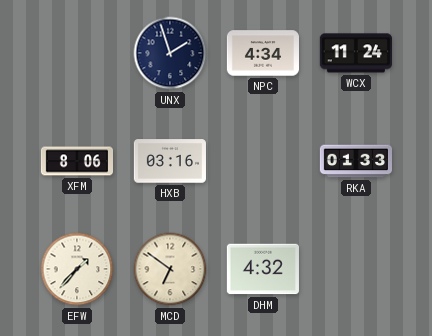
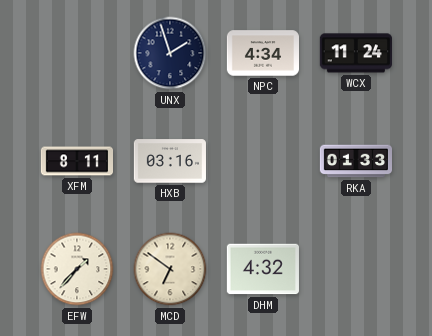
XFM: 8:06 -> 8:11 (76, 161)
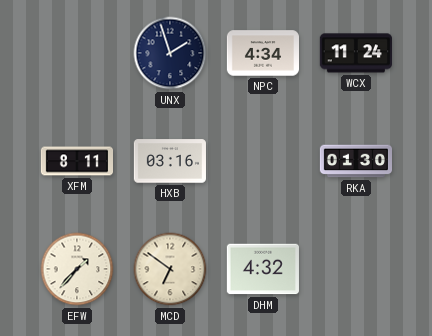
RKA: 01:33 -> 01:30 (355, 161)
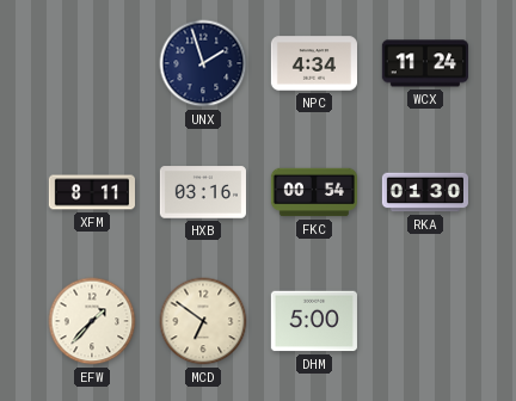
FKC: none -> 00:54 (313, 192)
DHM: 4:32 -> 5:00 (314, 321)
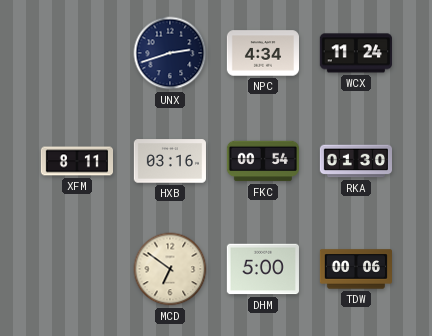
UNX: 1:57 -> 2:42 (170, 53)
EFW: 1:37 -> none (92, 321)
TDW: none -> 00:06 (355, 269)
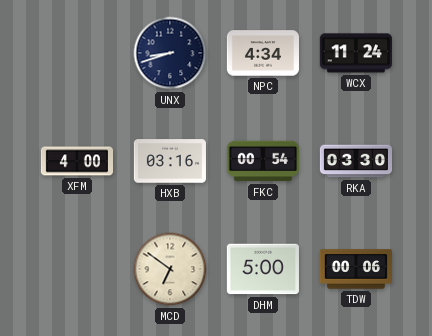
UNX: 2:42 -> 8:42 (170, 53)
XFM: 8:11 -> 4:00 (76, 161)
RKA: 01:30 -> 03:30 (355, 161)
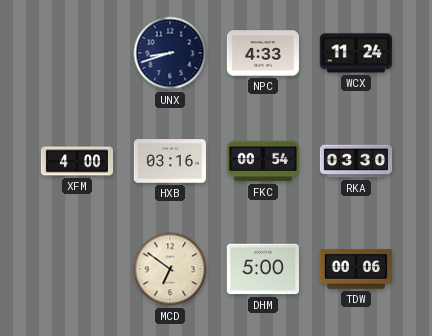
NPC: 4:34 -> 4:33 (262, 53)
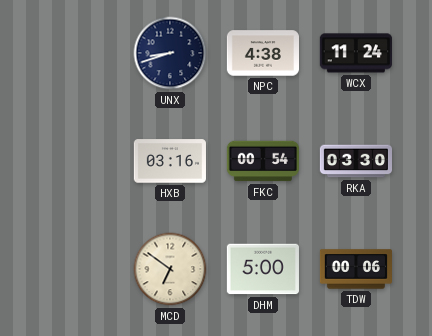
NPC: 4:33 -> 4:38 (262, 53)
XFM: 4:00 -> none (76, 161)
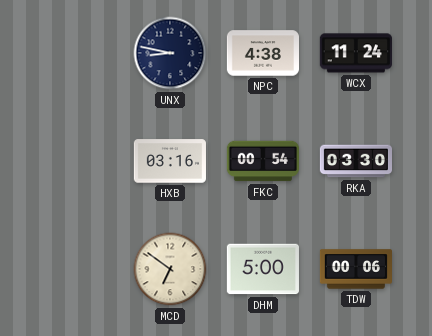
UNX: 8:42 -> 8:47 (170, 53)
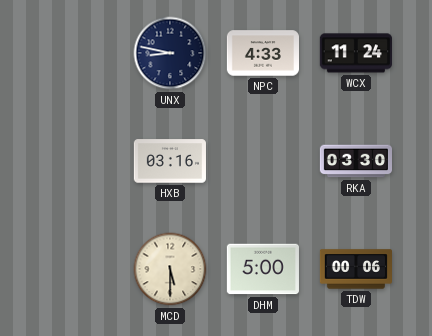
NPC: 4:38 -> 4:33 (262, 53)
FKC: 00:54 -> none (262, 161)
MCD: 6:51 -> 5:30 (170, 269)
